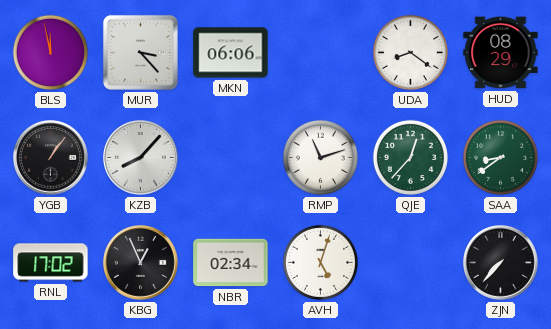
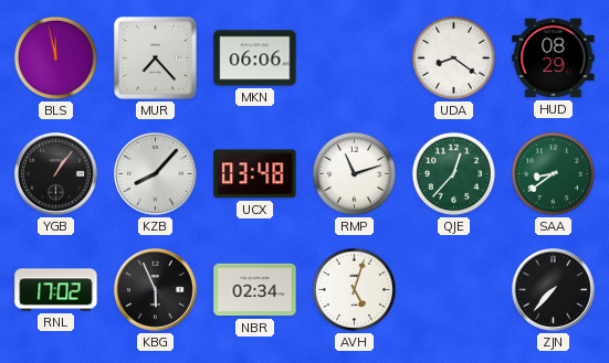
MUR: 3:23 -> 7:23 (155, 57)
UCX: none -> 03:48 (255, 174)
KBG: 12:56 -> 5:56 (156, 290)
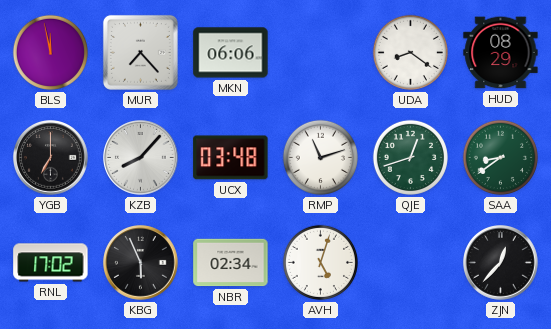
YGB: 1:06 -> 7:00 (51, 158)
QJE: 12:37 -> 12:42 (410, 157)
ZJN: 7:37 -> 12:37 (501, 263)
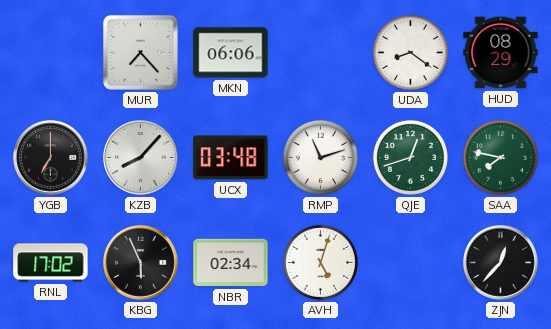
BLS: 11:58 -> none (50, 52)
SAA: 8:39 -> 7:47 (500, 157)
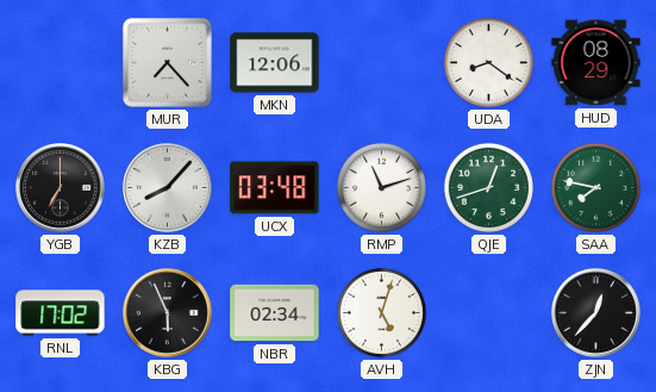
MKN: 06:06 -> 12:06 (275, 63)
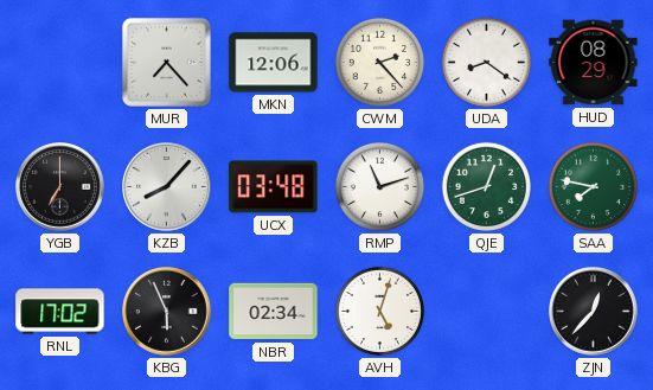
CWM: none -> 2:23 (379, 62)
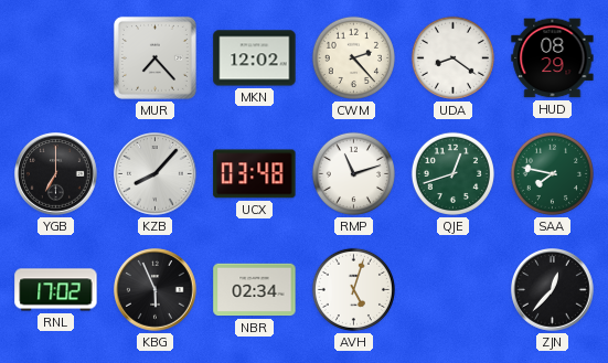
MKN: 12:06 -> 12:02 (255, 58)
